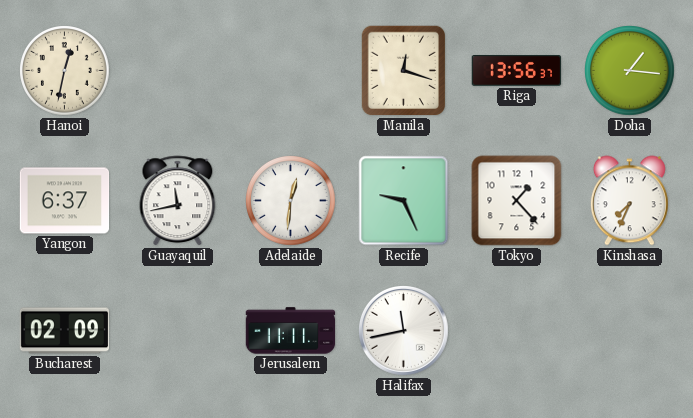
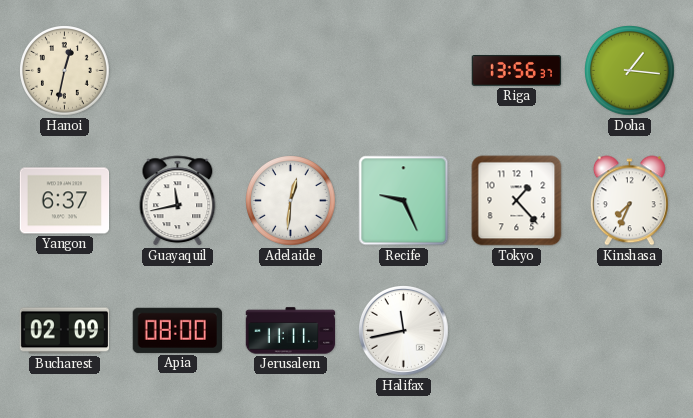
Manila: 12:18 -> none (404, 71)
Apia: none -> 08:00 (177, 330)
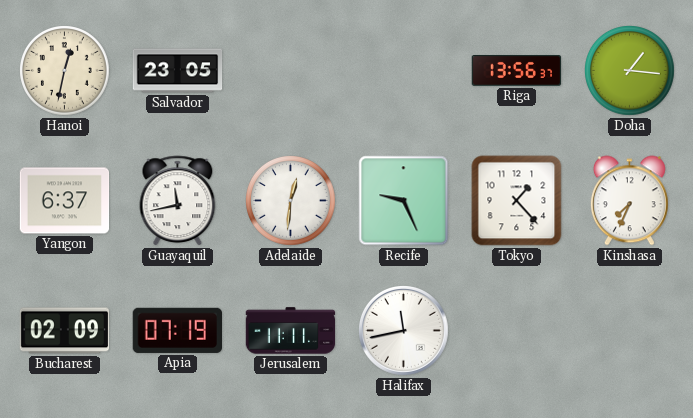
Salvador: none -> 23:05 (178, 71)
Apia: 08:00 -> 07:19 (177, 330)
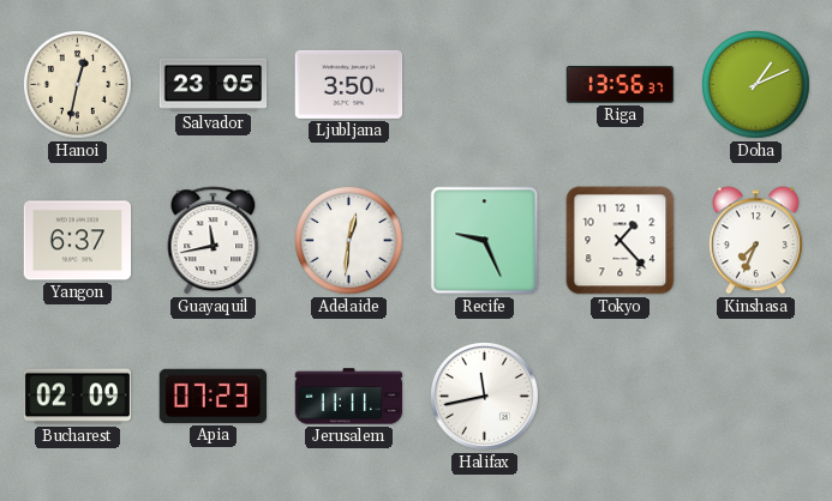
Ljubljana: none -> 3:50 (349, 84)
Doha: 1:16 -> 1:11 (756, 85)
Apia: 07:19 -> 07:23 (213, 396)
